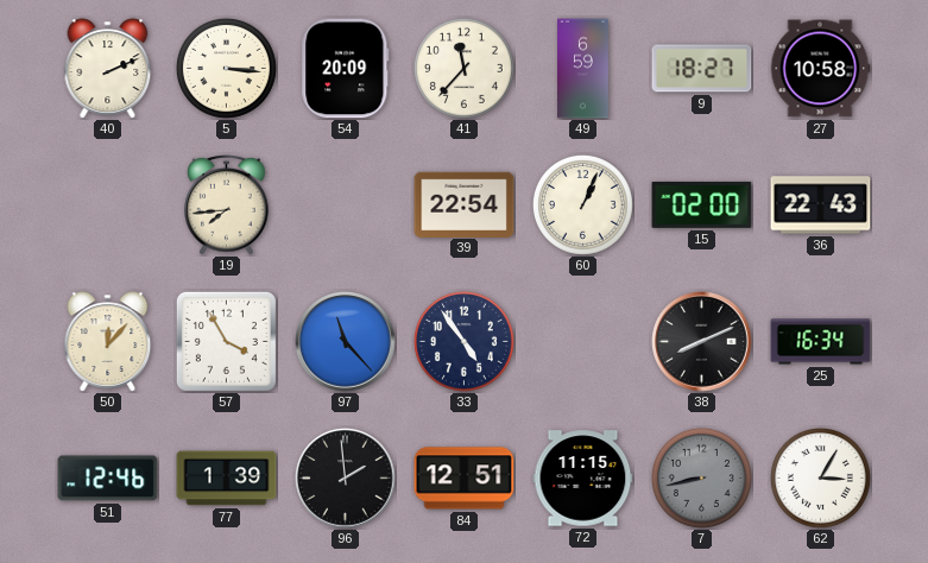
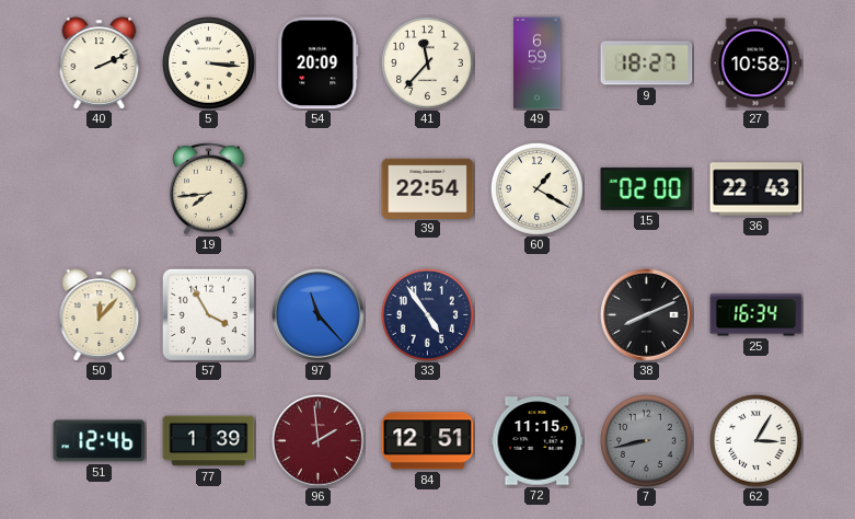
60: 1:04 -> 1:20 (538, 189)
96 dial: black -> burgundy (319, 441)
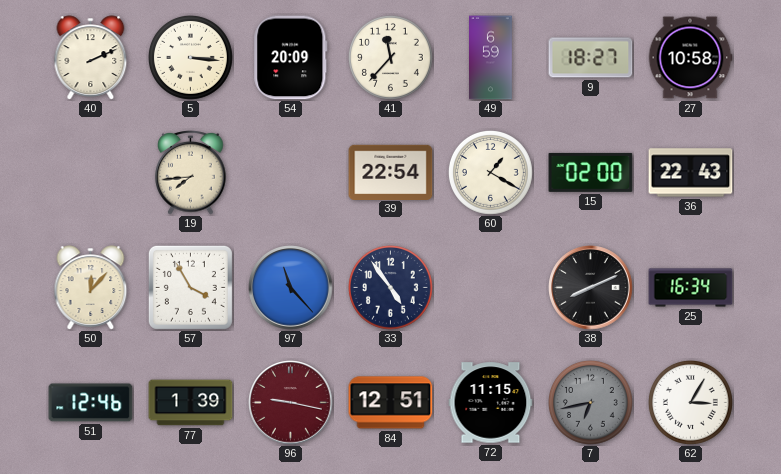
96: 1:59 -> 9:17 (291, 403)
7: 8:43 -> 6:43 (591, 403)
